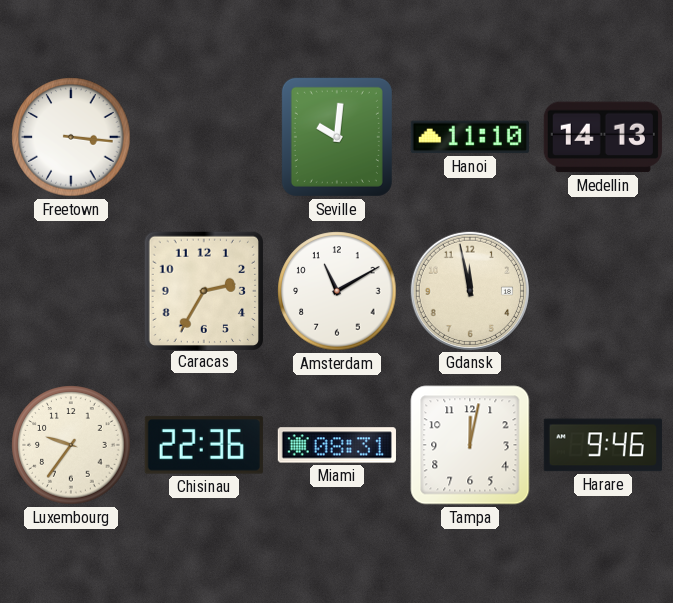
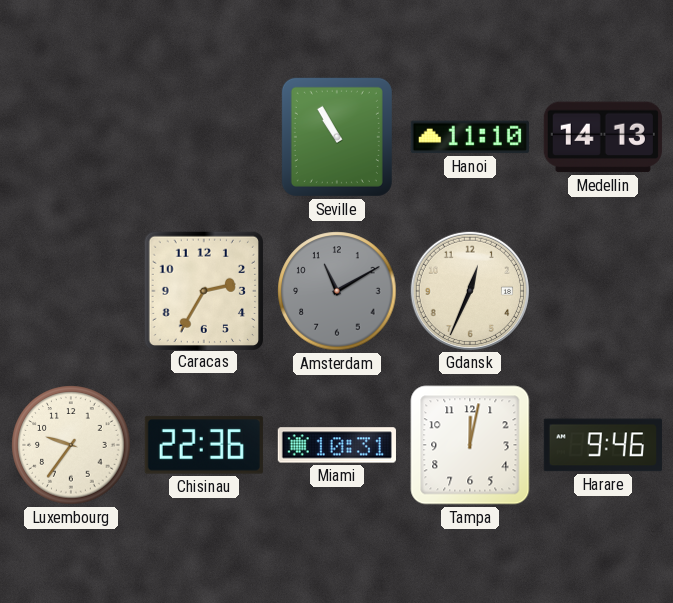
Freetown: 3:16 -> none (71, 137)
Seville: 10:01 -> 10:55 (337, 137)
Amsterdam dial: white -> grey (337, 291)
Gdansk: 11:58 -> 12:34 (470, 291)
Miami: 08:31 -> 10:31 (337, 445)
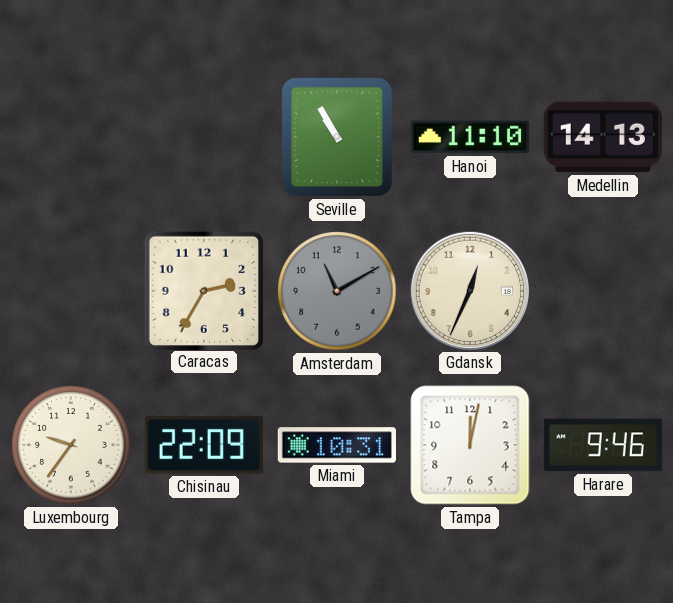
Chisinau: 22:36 -> 22:09 (204, 445)
